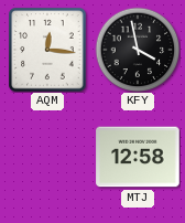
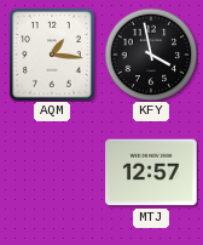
AQM: 12:16 -> 1:16 (52, 55)
MTJ: 12:58 -> 12:57 (151, 172)
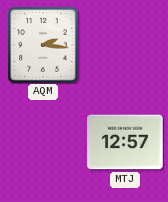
AQM: 1:16 -> 2:16 (43, 45)
KFY: 3:58 -> none (151, 55)
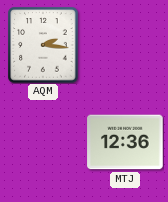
MTJ: 12:57 -> 12:36 (125, 142)
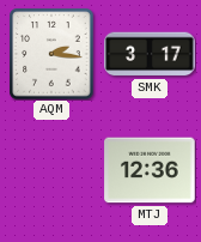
SMK: none -> 3:17 (150, 54)
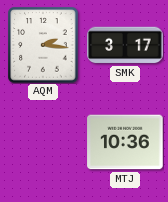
MTJ: 12:36 -> 10:36 (125, 142)
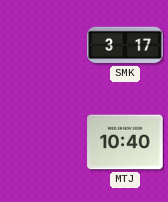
AQM: 2:16 -> none (43, 45)
MTJ: 10:36 -> 10:40 (125, 142)
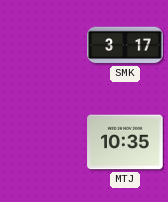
MTJ: 10:40 -> 10:35 (125, 142)
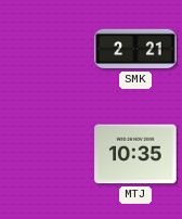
SMK: 3:17 -> 2:21 (135, 49)
